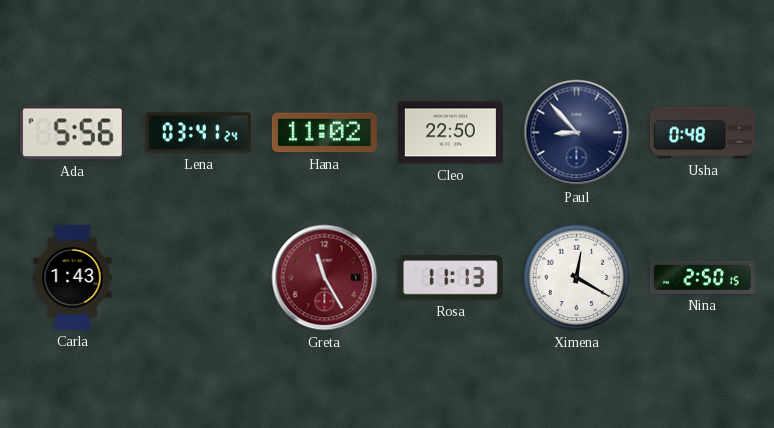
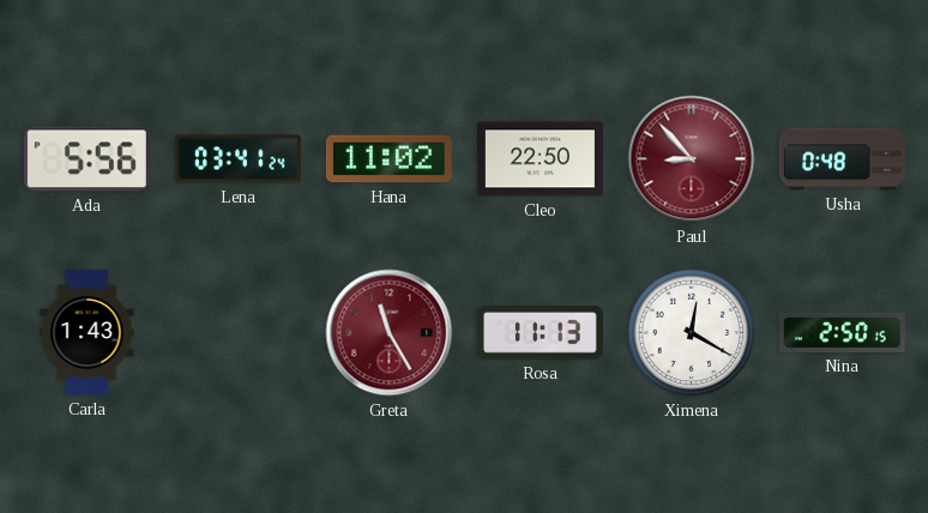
Paul dial: navy -> burgundy (692, 159)
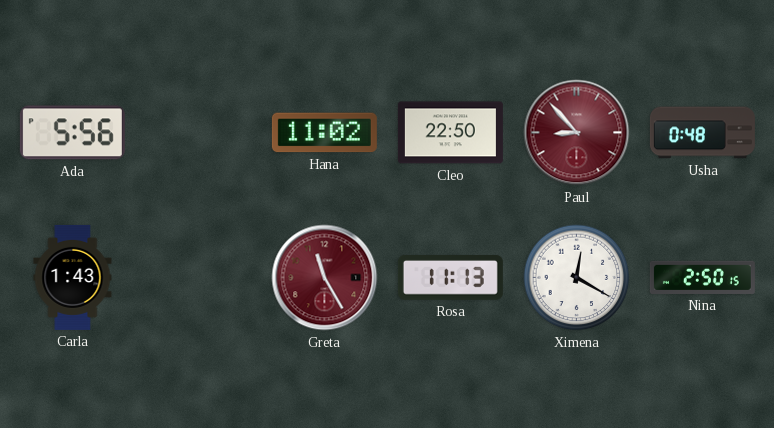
Lena: 03:41 -> none (237, 159)
